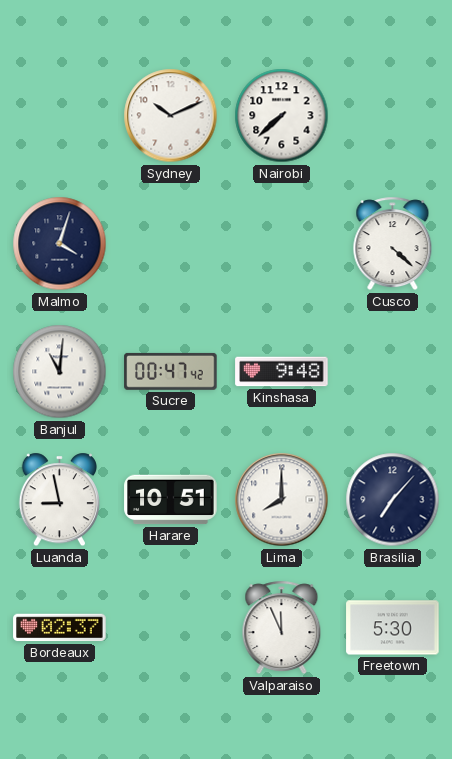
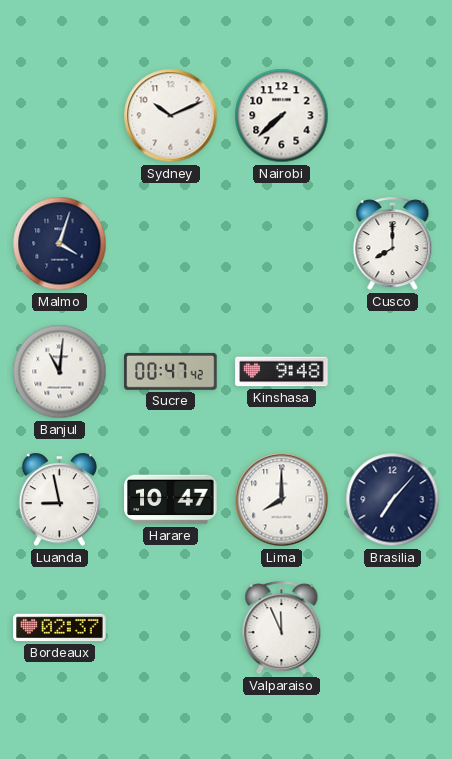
Cusco: 4:22 -> 8:00 (393, 244)
Harare: 10:51 -> 10:47 (171, 500)
Freetown: 5:30 -> none (393, 628)
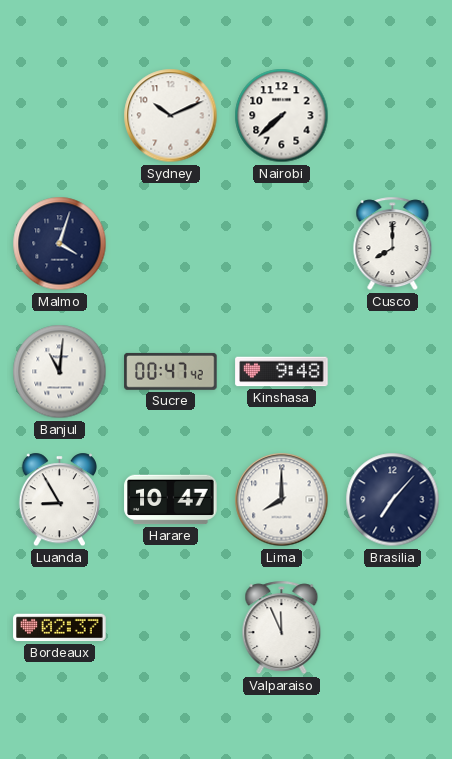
Luanda: 8:58 -> 8:55 (59, 500)
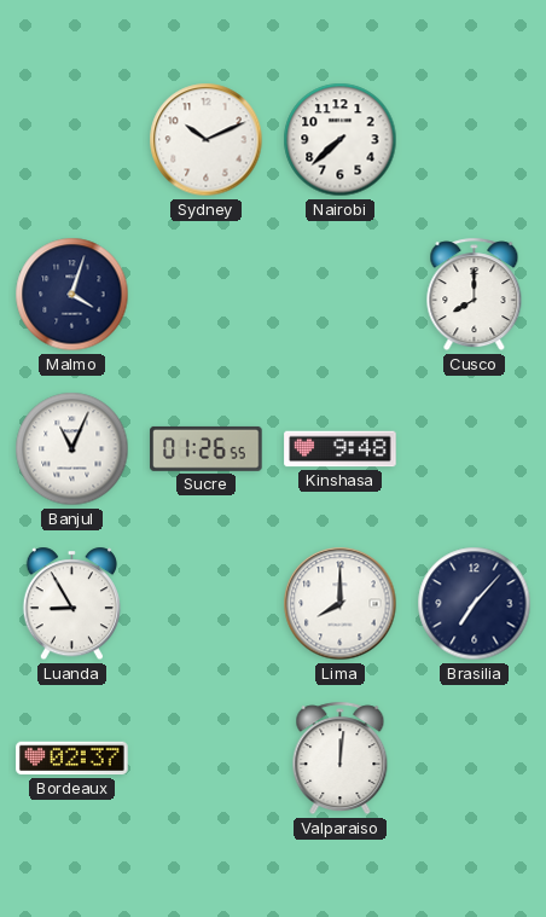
Banjul: 11:01 -> 11:04 (72, 449)
Sucre: 00:47 -> 01:26 (207, 448)
Harare: 10:47 -> none (171, 500)
Valparaiso: 11:56 -> 12:01 (341, 759)
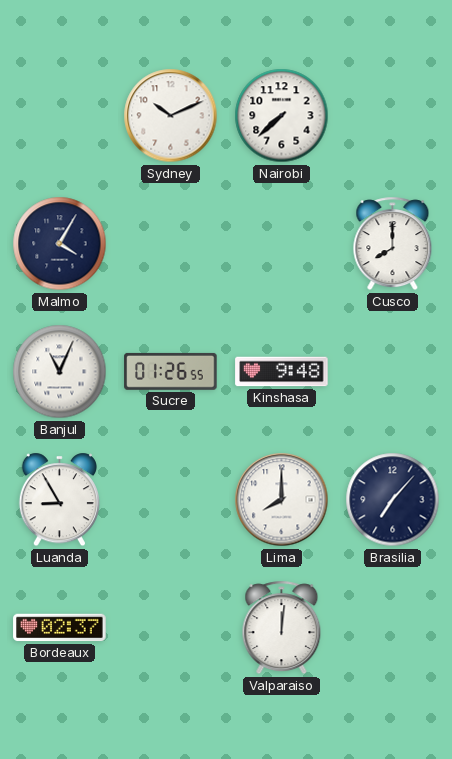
Malmo: 4:03 -> 4:05 (60, 244)
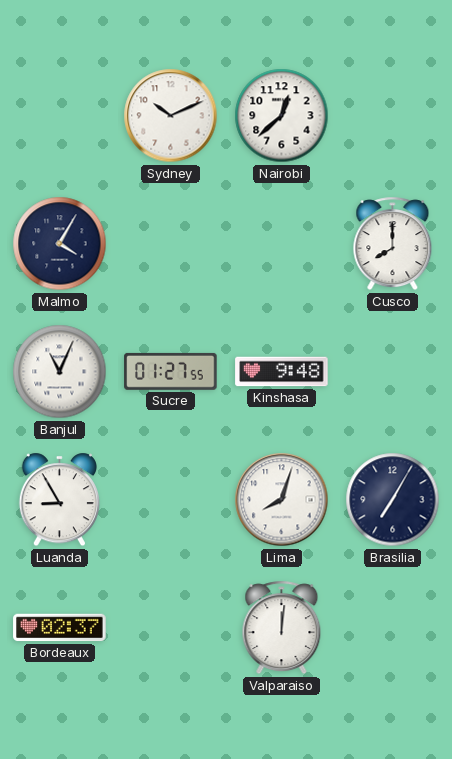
Nairobi: 7:38 -> 12:38 (282, 116)
Sucre: 01:26 -> 01:27 (171, 371)
Lima: 8:00 -> 8:03 (282, 500)
Brasilia: 7:07 -> 7:05 (393, 500)
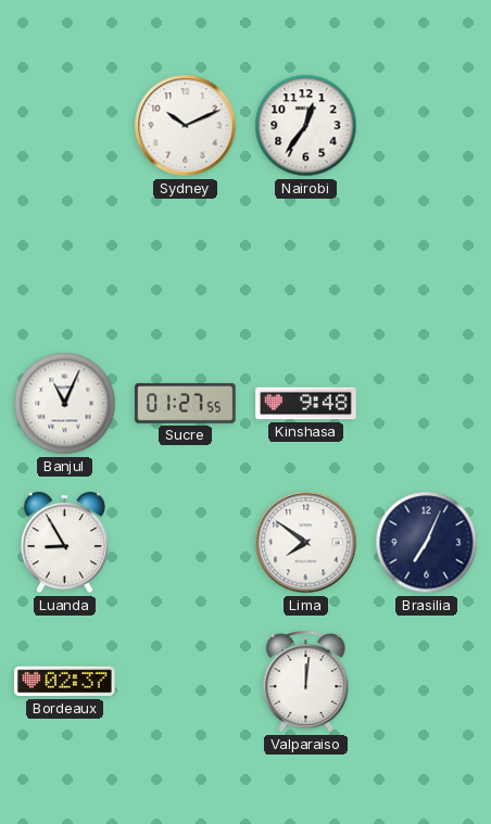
Nairobi: 12:38 -> 12:36 (306, 126)
Malmo: 4:05 -> none (60, 244)
Cusco: 8:00 -> none (393, 244)
Lima: 8:03 -> 7:51 (306, 543)
Brasilia: 7:05 -> 7:04 (427, 543)
